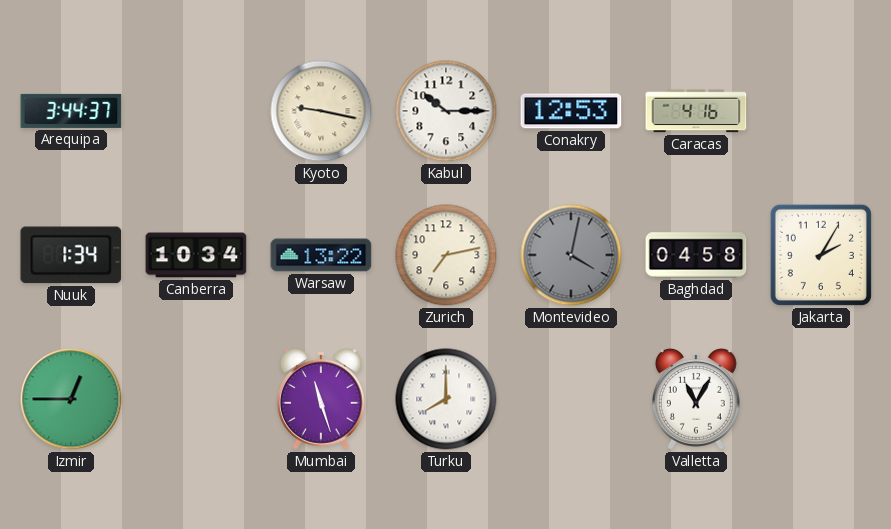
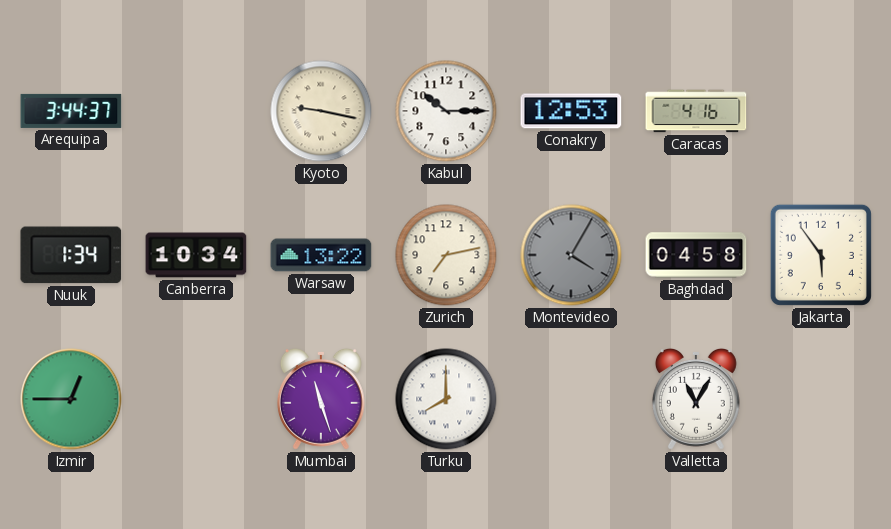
Montevideo: 4:02 -> 4:05 (571, 255)
Jakarta: 2:05 -> 5:54 (821, 255)
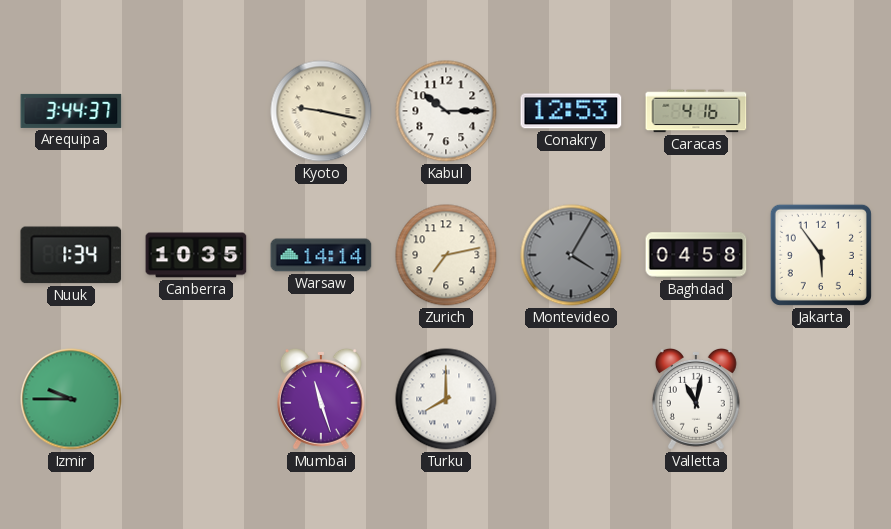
Canberra: 10:34 -> 10:35 (196, 255)
Warsaw: 13:22 -> 14:14 (321, 255)
Izmir: 12:45 -> 9:45 (71, 399)
Valletta: 11:05 -> 11:02 (696, 399)
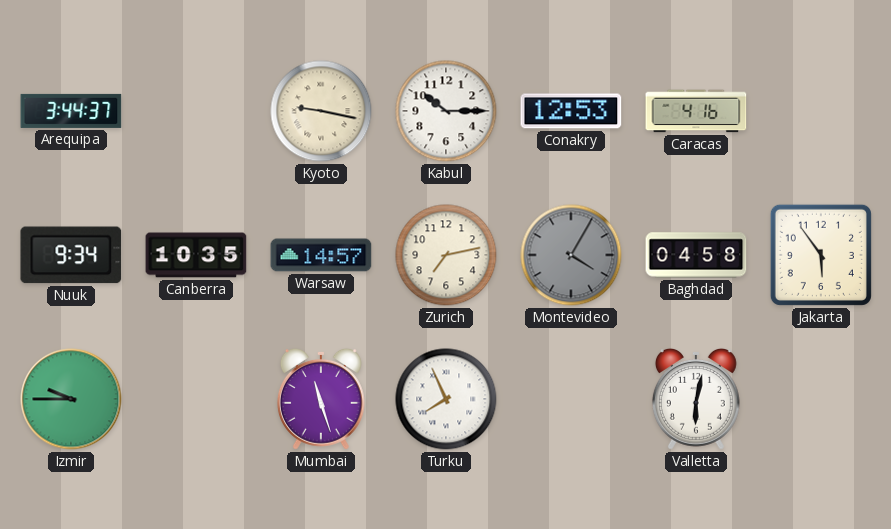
Nuuk: 1:34 -> 9:34 (71, 255)
Warsaw: 14:14 -> 14:57 (321, 255)
Turku: 8:00 -> 7:56 (446, 399)
Valletta: 11:02 -> 6:02 (696, 399)
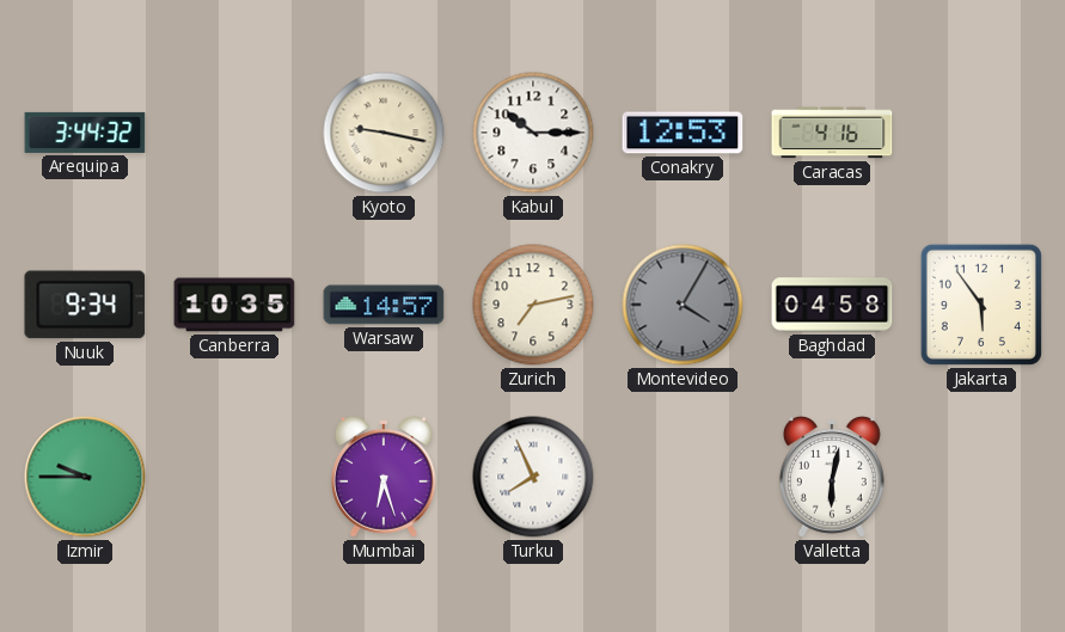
Arequipa: 3:44:37 -> 3:44:32 (85, 133)
Mumbai: 11:27 -> 6:27 (384, 477)
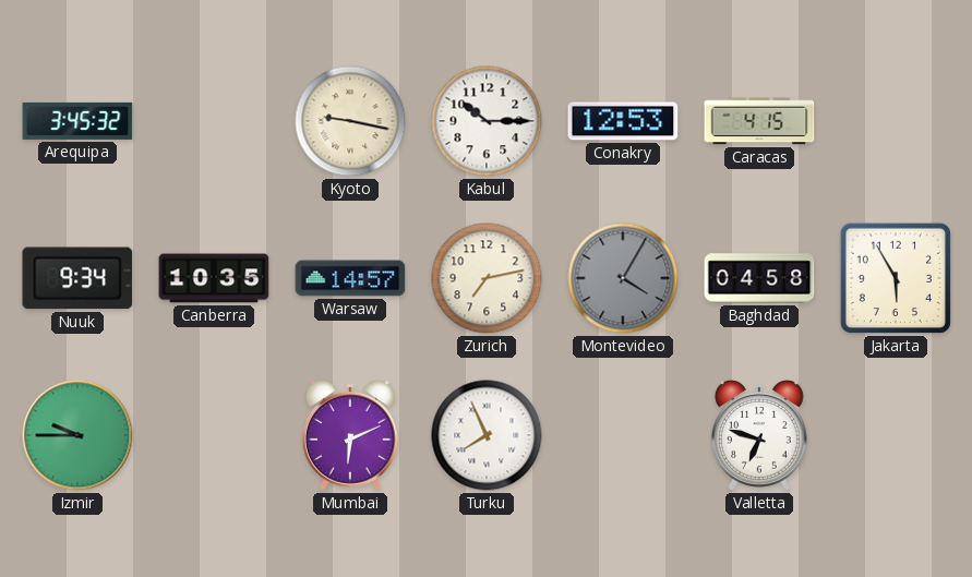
Arequipa: 3:44 -> 3:45 (77, 121)
Caracas: 4:16 -> 4:15 (759, 121)
Jakarta: 5:54 -> 5:55 (896, 278)
Mumbai: 6:27 -> 6:11 (350, 435)
Valletta: 6:02 -> 6:48 (759, 435)
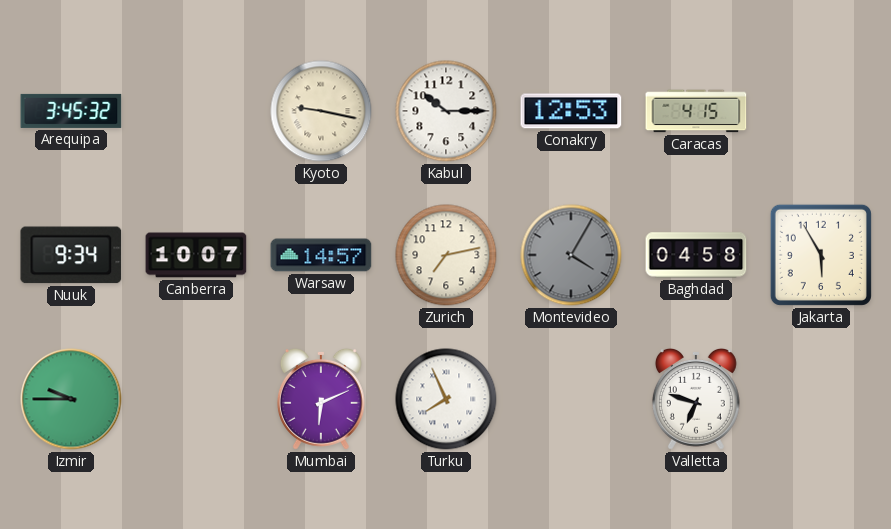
Canberra: 10:35 -> 10:07 (196, 255)
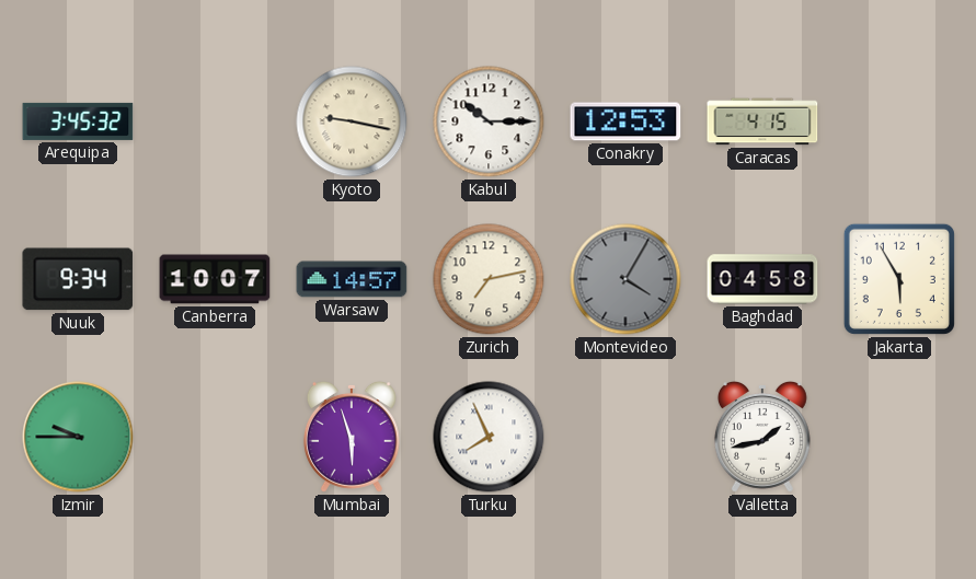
Mumbai: 6:11 -> 5:57 (352, 437)
Valletta: 6:48 -> 1:43 (762, 437)
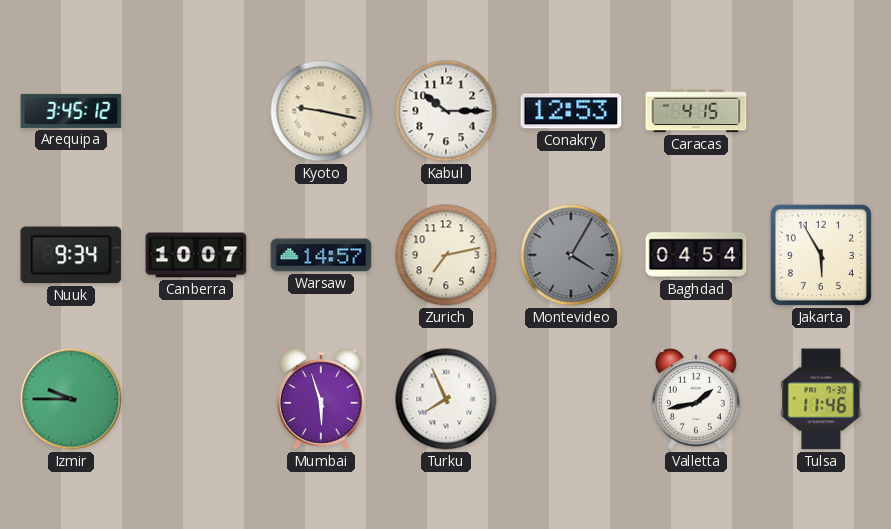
Arequipa: 3:45:32 -> 3:45:12 (71, 111)
Baghdad: 04:58 -> 04:54 (696, 255)
Tulsa: none -> 11:46 (821, 399)
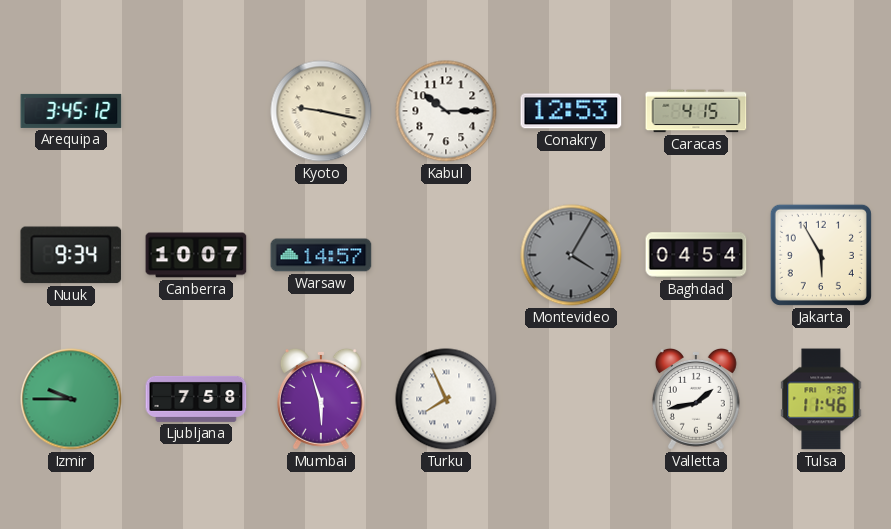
Zurich: 7:13 -> none (446, 255)
Ljubljana: none -> 7:58 (196, 399)
